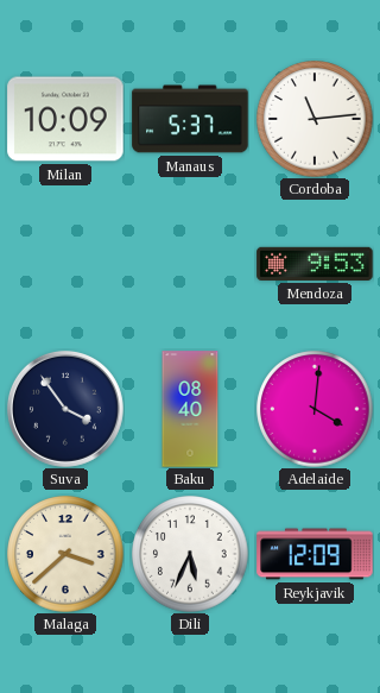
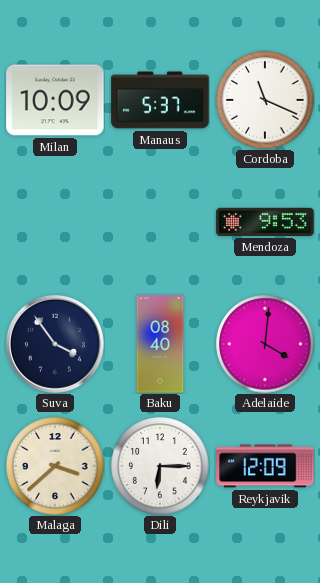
Cordoba: 11:14 -> 11:19 (265, 100)
Dili: 5:34 -> 6:15 (160, 466)
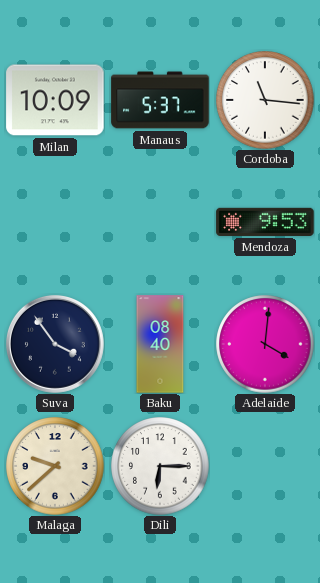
Cordoba: 11:19 -> 11:16 (265, 100)
Malaga: 3:38 -> 9:38 (55, 466)
Reykjavik: 12:09 -> none (265, 466)
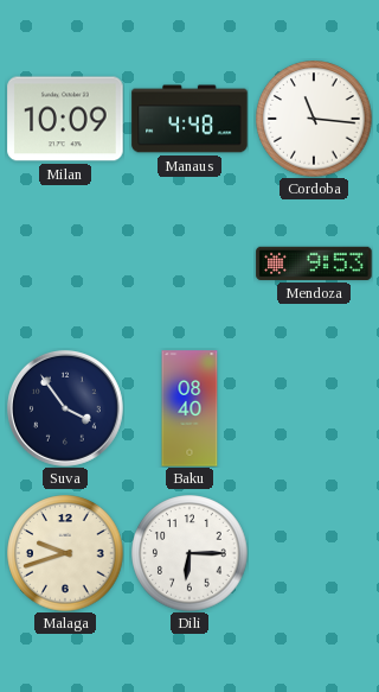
Manaus: 5:37 -> 4:48 (189, 119)
Adelaide: 4:01 -> none (265, 344)
Malaga: 9:38 -> 9:42 (65, 553)
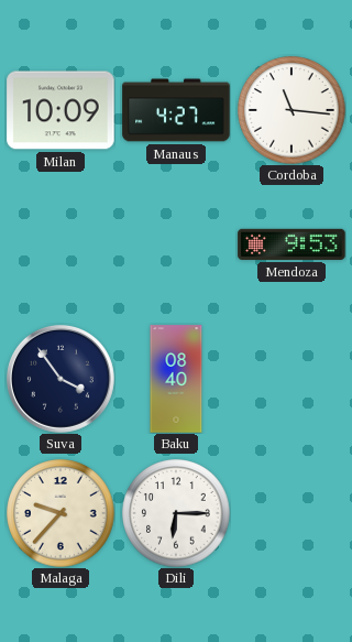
Manaus: 4:48 -> 4:27 (176, 110)
Malaga: 9:42 -> 9:37 (61, 513)
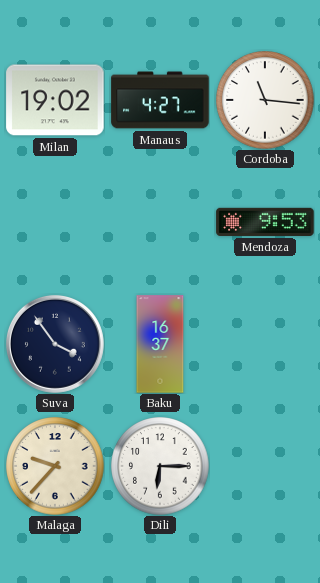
Milan: 10:09 -> 19:02 (55, 100)
Baku: 08:40 -> 16:37 (160, 344)
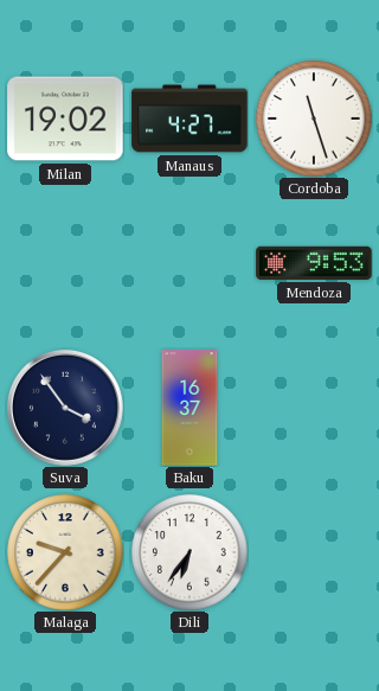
Cordoba: 11:16 -> 11:27 (314, 119)
Dili: 6:15 -> 6:36 (189, 552)
